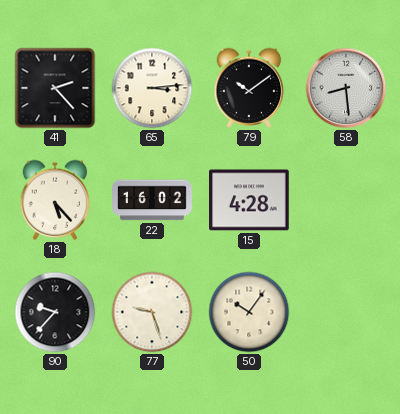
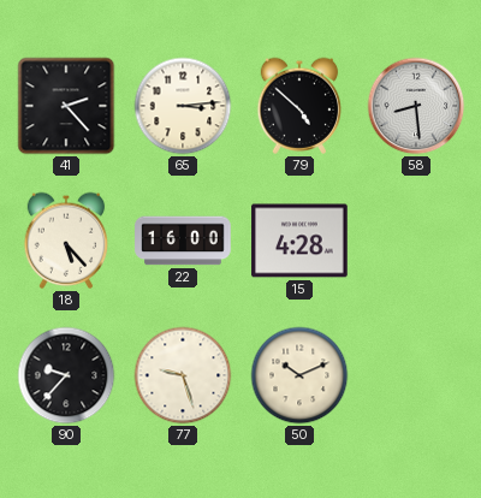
79: 10:09 -> 4:52 (299, 106)
22: 16:02 -> 16:00 (183, 241)
50: 10:06 -> 10:11 (299, 375)
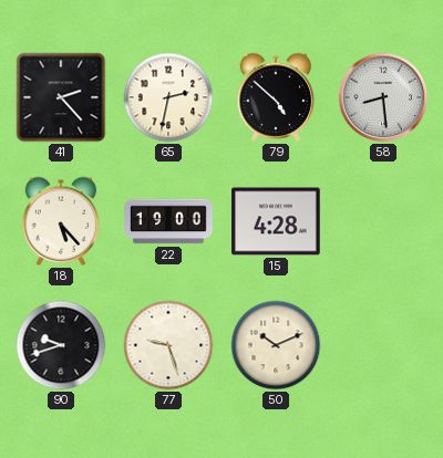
65: 3:14 -> 2:32 (168, 97)
22: 16:00 -> 19:00 (168, 221)
90: 9:37 -> 9:42 (61, 345)
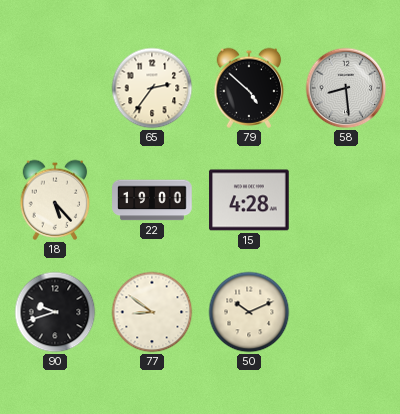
41: 2:23 -> none (61, 97)
65: 2:32 -> 2:36 (152, 88)
77: 9:27 -> 8:51 (152, 312)
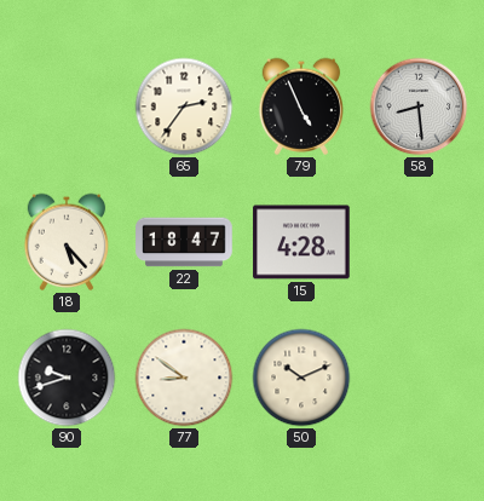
79: 4:52 -> 4:56 (301, 106)
22: 19:00 -> 18:47 (184, 242)
